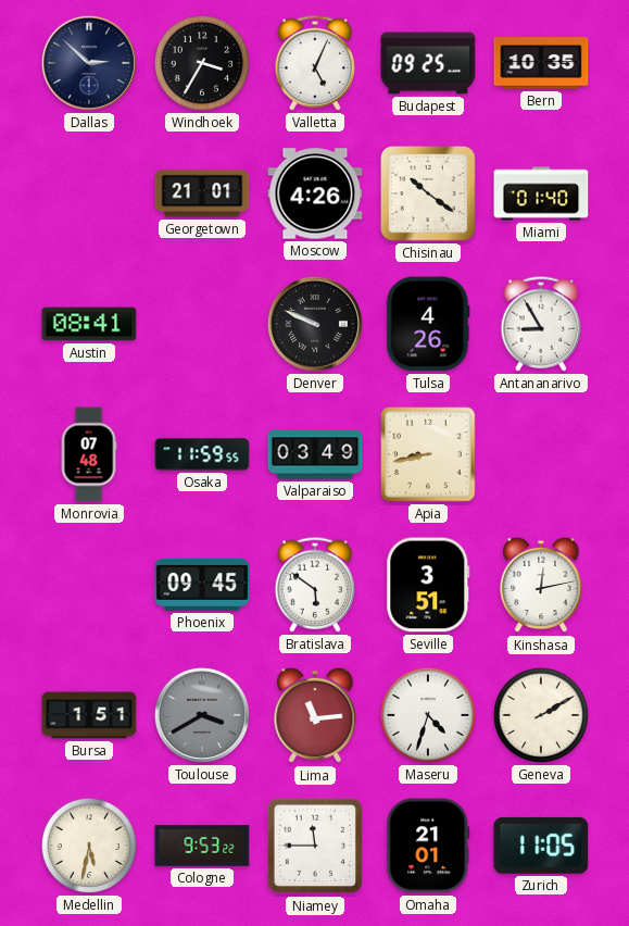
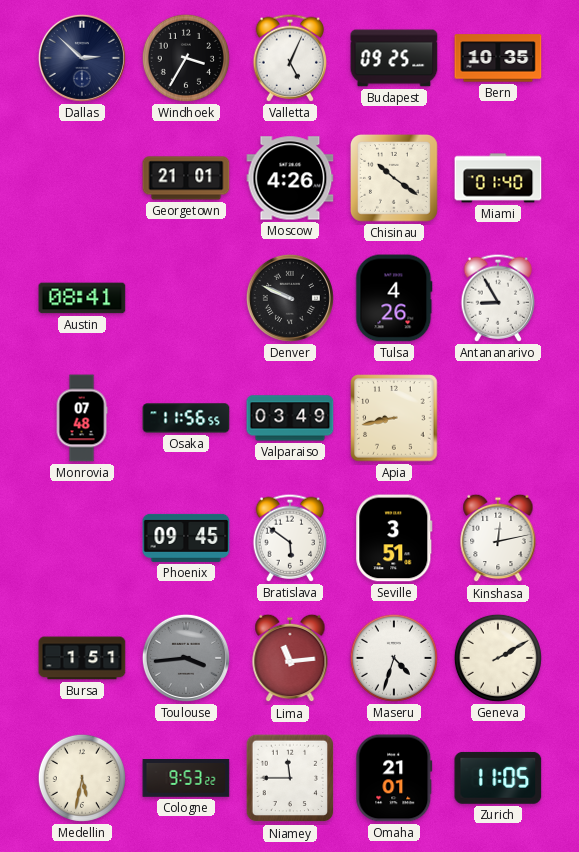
Osaka: 11:59 -> 11:56 (186, 418)
Toulouse: 3:40 -> 3:44 (186, 658)
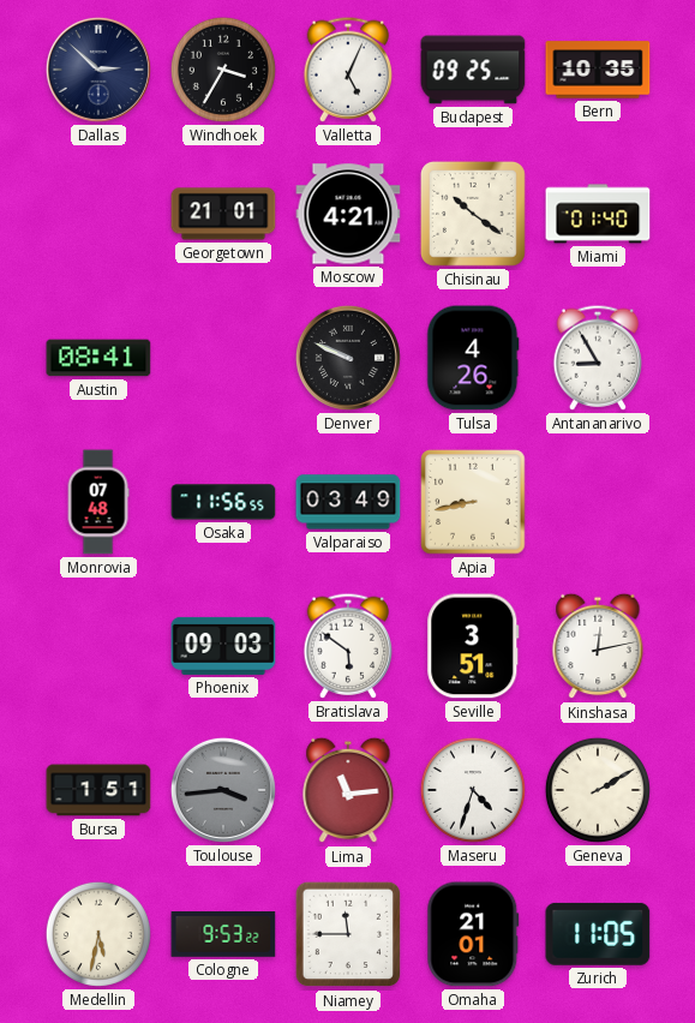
Moscow: 4:26 -> 4:21 (348, 214)
Phoenix: 09:45 -> 09:03 (223, 646)
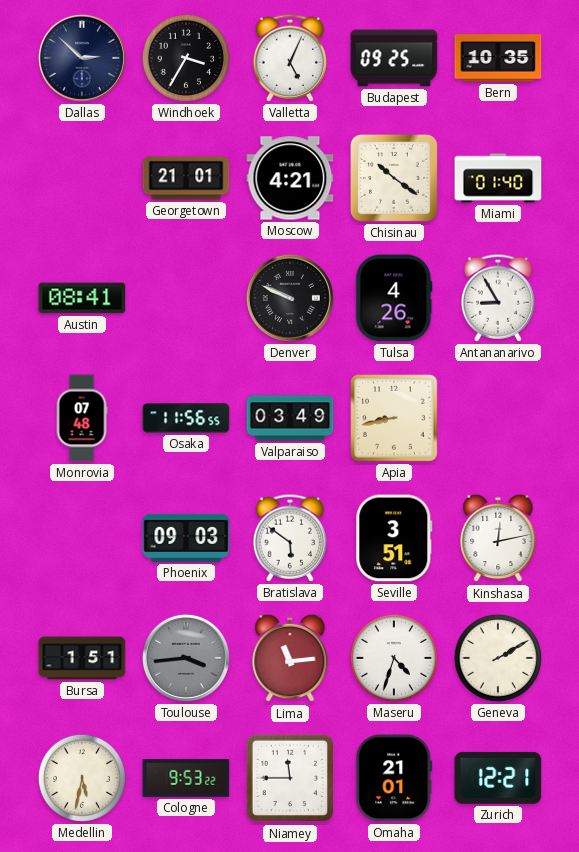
Zurich: 11:05 -> 12:21 (498, 778)
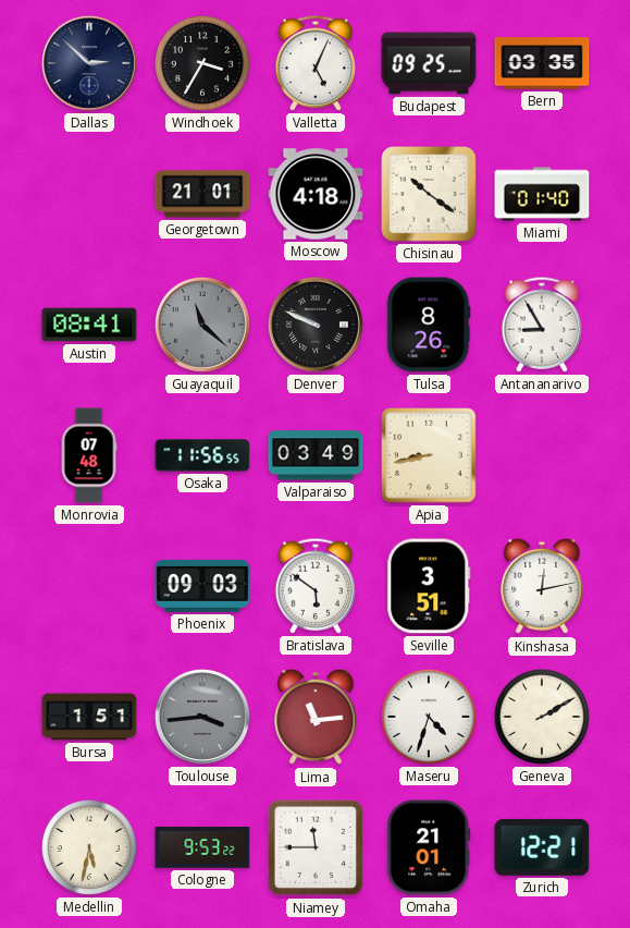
Bern: 10:35 -> 03:35 (542, 63)
Moscow: 4:21 -> 4:18 (316, 194)
Guayaquil: none -> 11:22 (202, 325)
Tulsa: 4:26 -> 8:26 (429, 325)
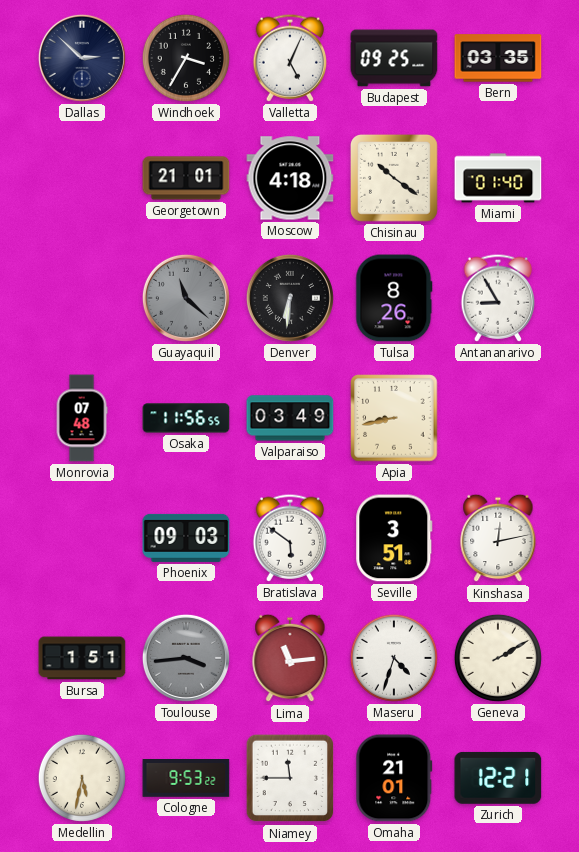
Austin: 08:41 -> none (89, 325)
Denver: 9:49 -> 6:31 (290, 298)
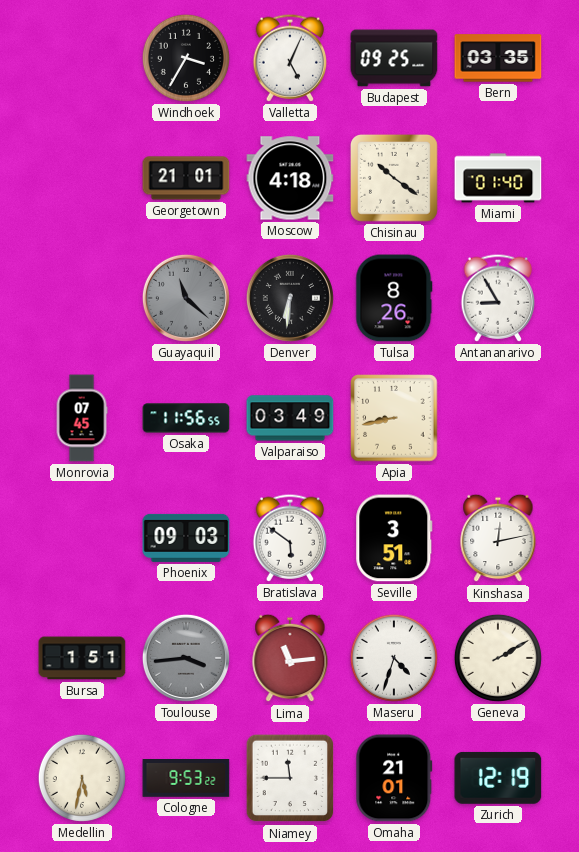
Dallas: 2:52 -> none (82, 58)
Monrovia: 07:48 -> 07:45 (82, 418)
Zurich: 12:21 -> 12:19 (498, 778)
